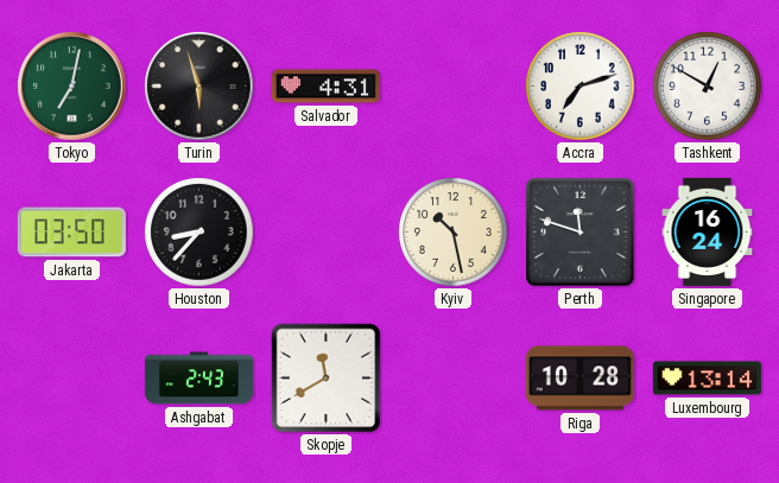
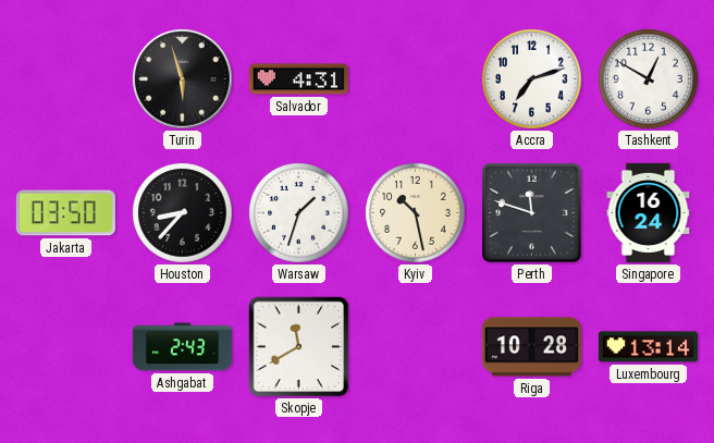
Tokyo: 7:02 -> none (72, 87)
Warsaw: none -> 1:33 (299, 213)
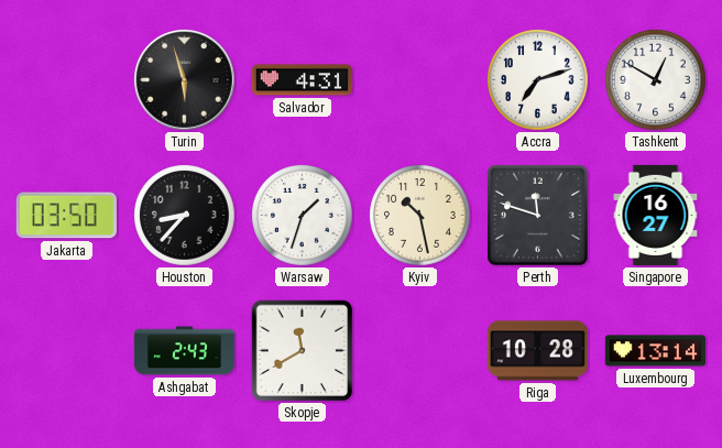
Singapore: 16:24 -> 16:27 (656, 215)
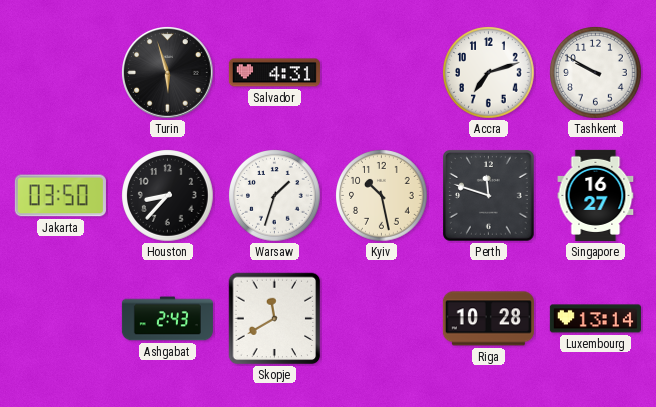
Tashkent: 12:50 -> 9:50 (596, 73)
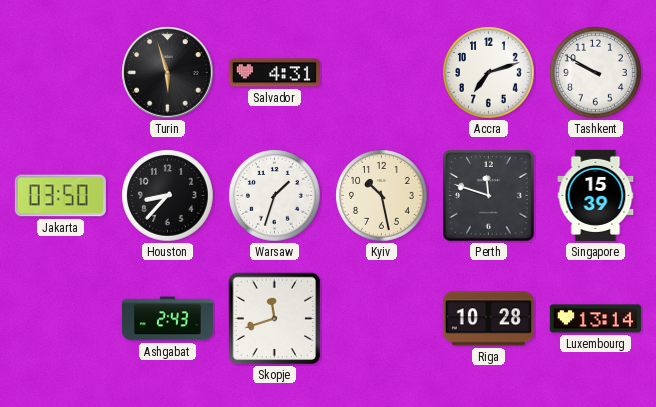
Singapore: 16:27 -> 15:39 (596, 195)
Skopje: 11:40 -> 11:42 (275, 319)
